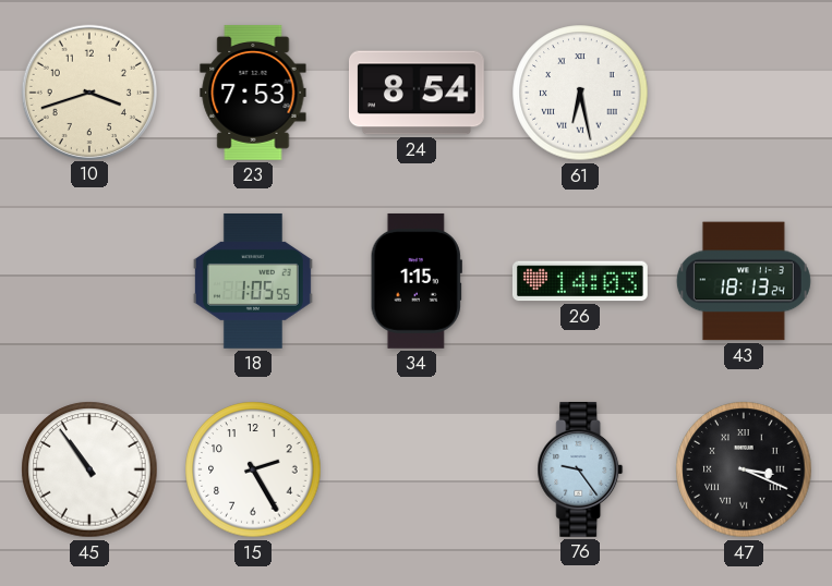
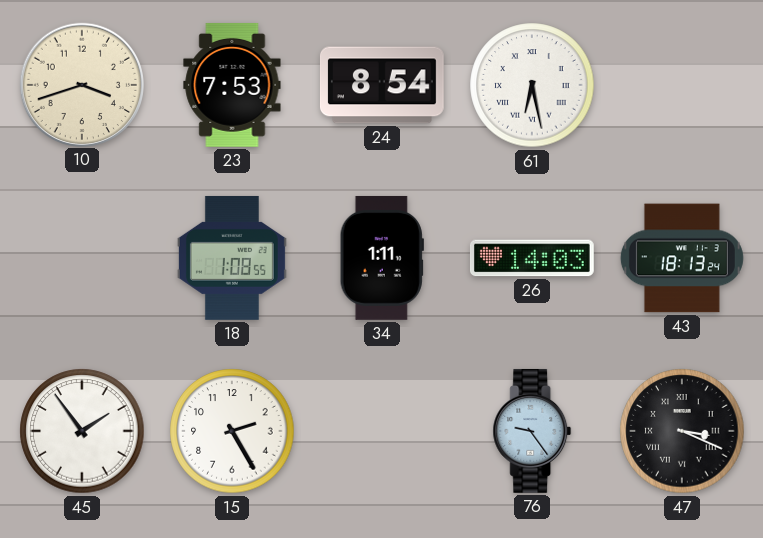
18: 1:05 -> 1:08 (232, 258)
34: 1:15 -> 1:11 (382, 258)
45: 10:54 -> 1:54 (82, 431)
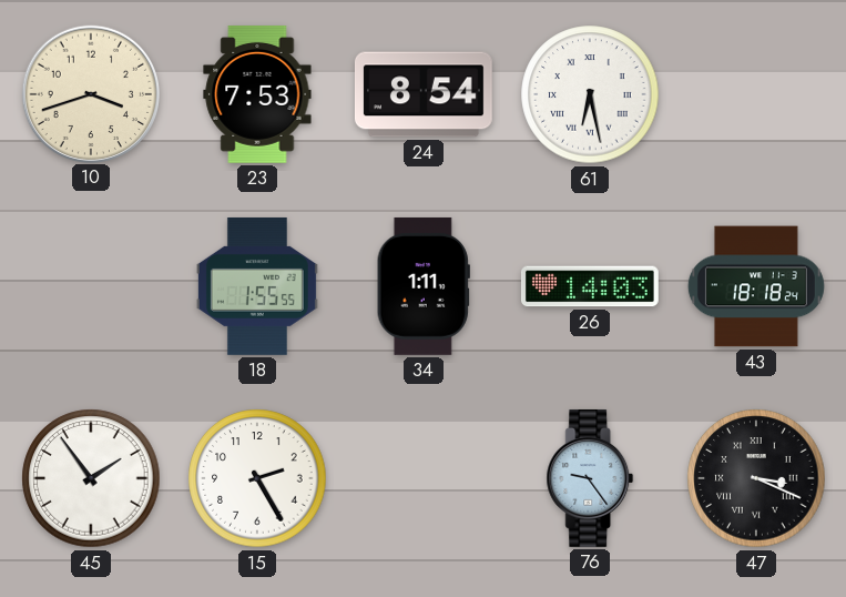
18: 1:08 -> 1:55 (257, 286)
43: 18:13 -> 18:18 (756, 286)
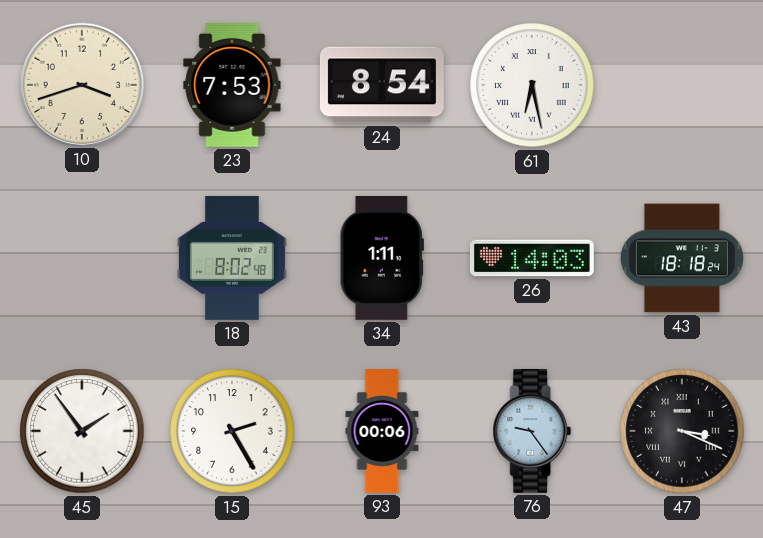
18: 1:55 -> 8:02 (232, 258)
93: none -> 00:06 (382, 432)
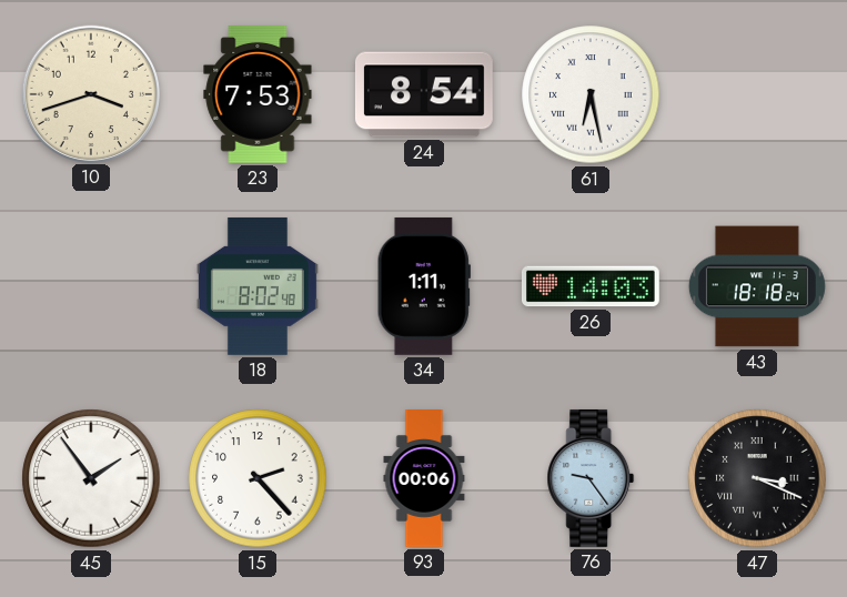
15: 2:25 -> 2:23 (258, 478)
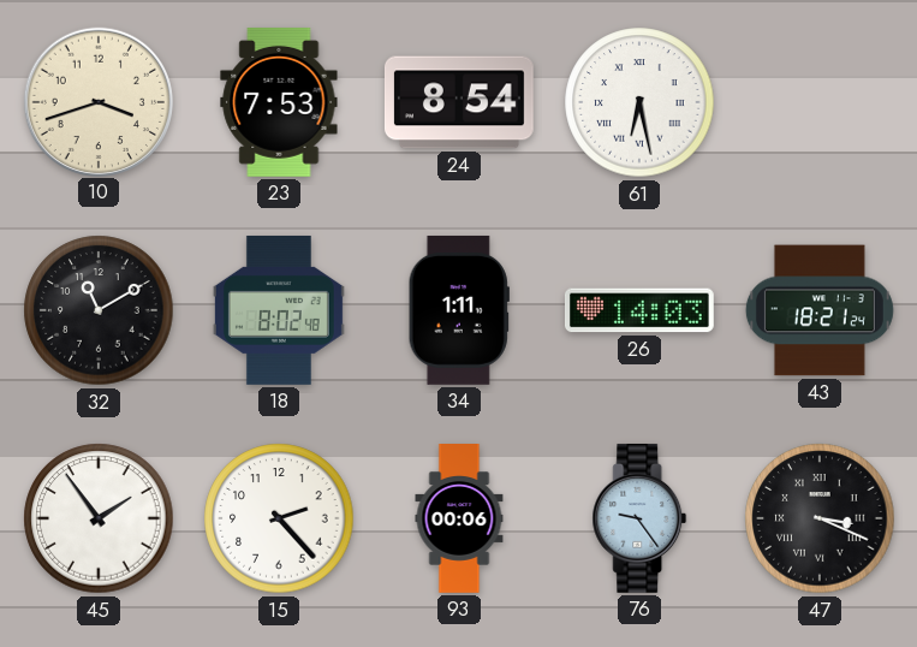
32: none -> 11:10 (99, 310)
43: 18:18 -> 18:21 (820, 310)
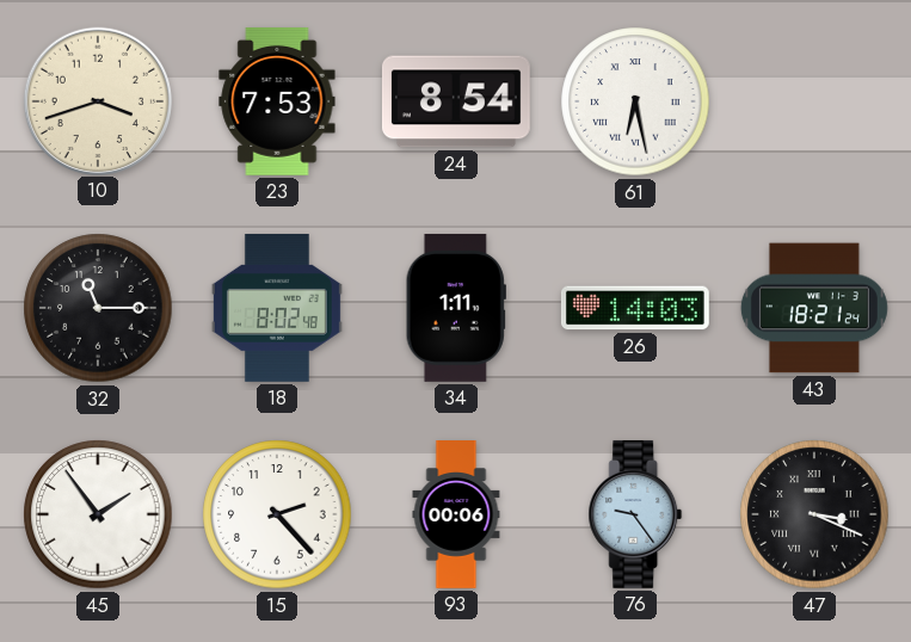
32: 11:10 -> 11:15 (98, 308)
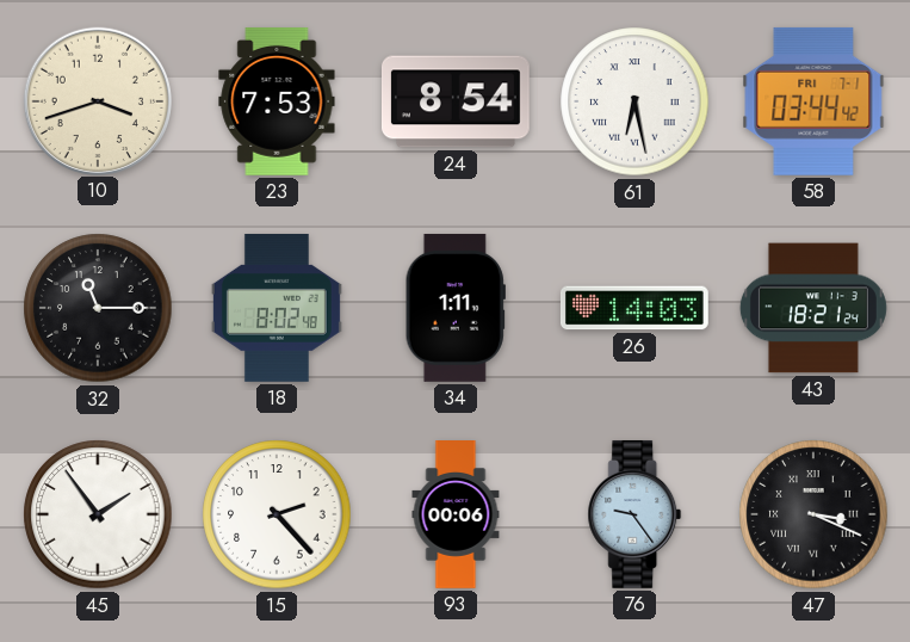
58: none -> 03:44 (813, 101)
